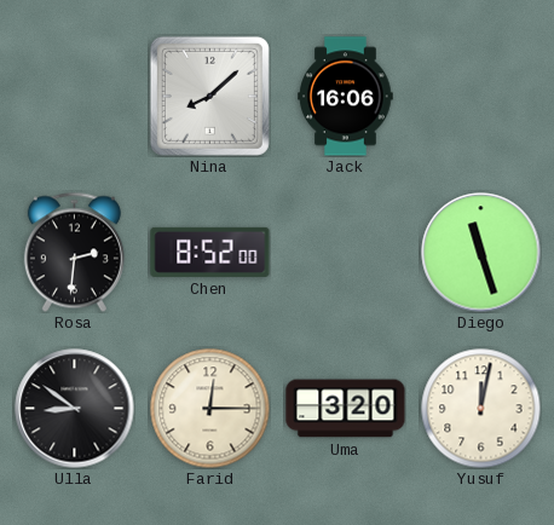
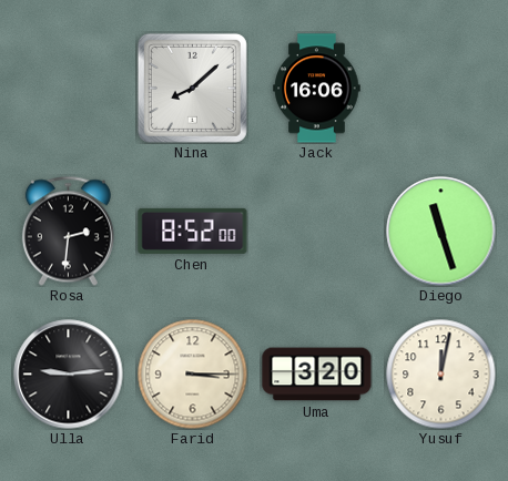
Ulla: 8:51 -> 9:14 (69, 375)
Farid: 12:15 -> 3:15 (193, 375)
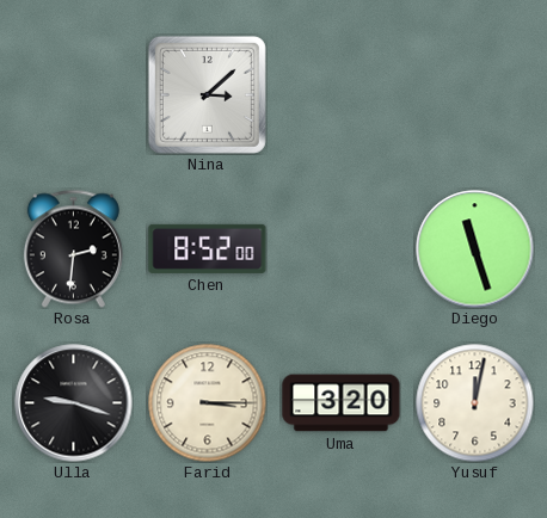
Nina: 8:08 -> 3:08 (207, 94)
Jack: 16:06 -> none (317, 89)
Ulla: 9:14 -> 9:18 (74, 403)
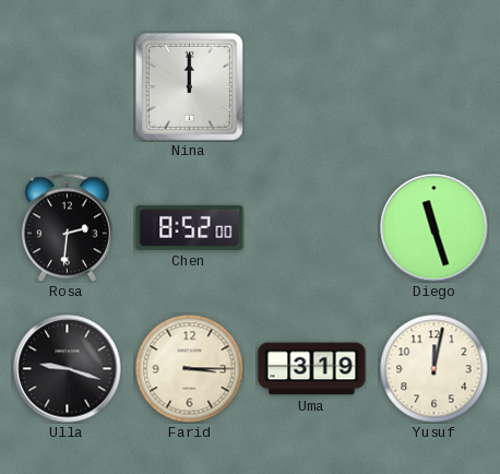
Nina: 3:08 -> 12:00 (189, 86)
Uma: 3:20 -> 3:19 (312, 369)
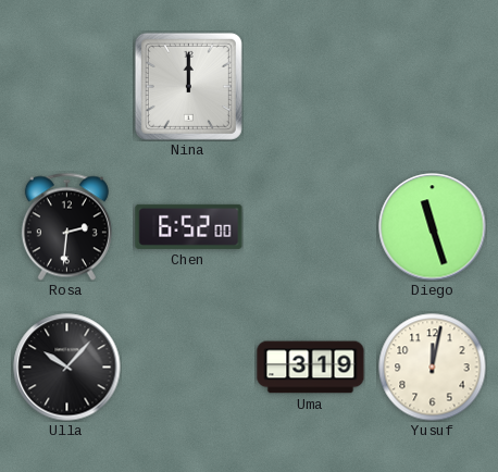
Chen: 8:52 -> 6:52 (189, 226)
Ulla: 9:18 -> 10:07 (67, 368)
Farid: 3:15 -> none (190, 369)
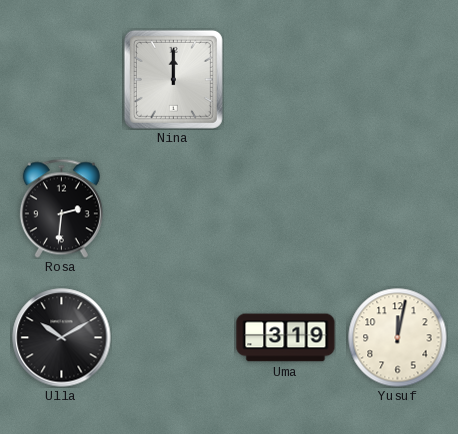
Chen: 6:52 -> none (189, 226)
Diego: 11:27 -> none (433, 227)
Ulla: 10:07 -> 10:10 (62, 338)
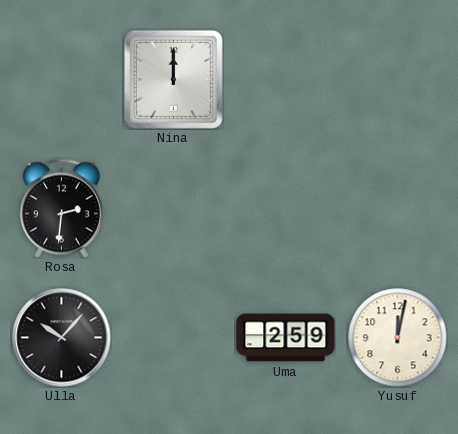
Ulla: 10:10 -> 10:07 (62, 338)
Uma: 3:19 -> 2:59 (286, 338)
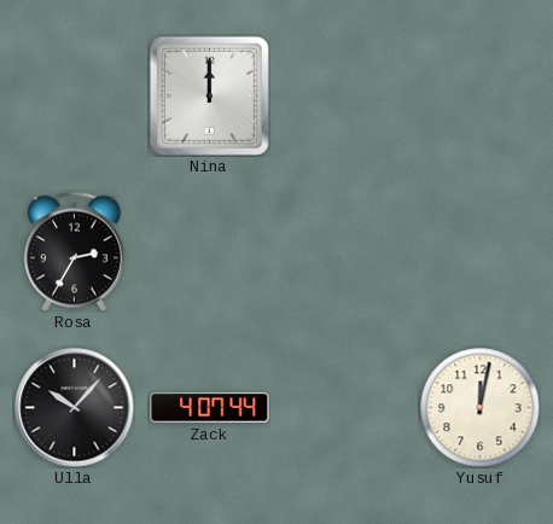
Rosa: 2:31 -> 2:35 (74, 251)
Zack: none -> 4:07 (210, 408)
Uma: 2:59 -> none (286, 338)
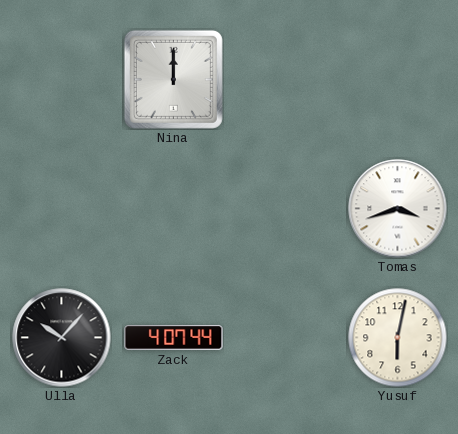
Rosa: 2:35 -> none (74, 251)
Tomas: none -> 3:42 (398, 209)
Yusuf: 12:02 -> 6:02 (398, 338)
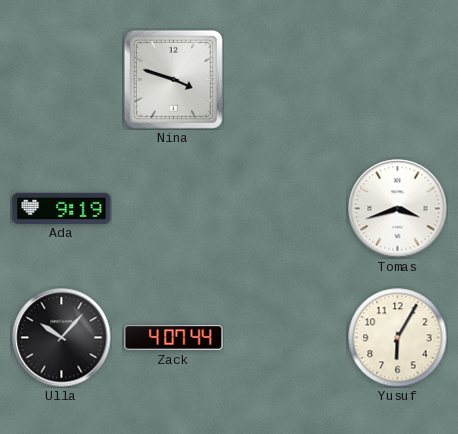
Nina: 12:00 -> 3:48 (173, 79)
Ada: none -> 9:19 (62, 208)
Yusuf: 6:02 -> 6:05 (398, 338)
